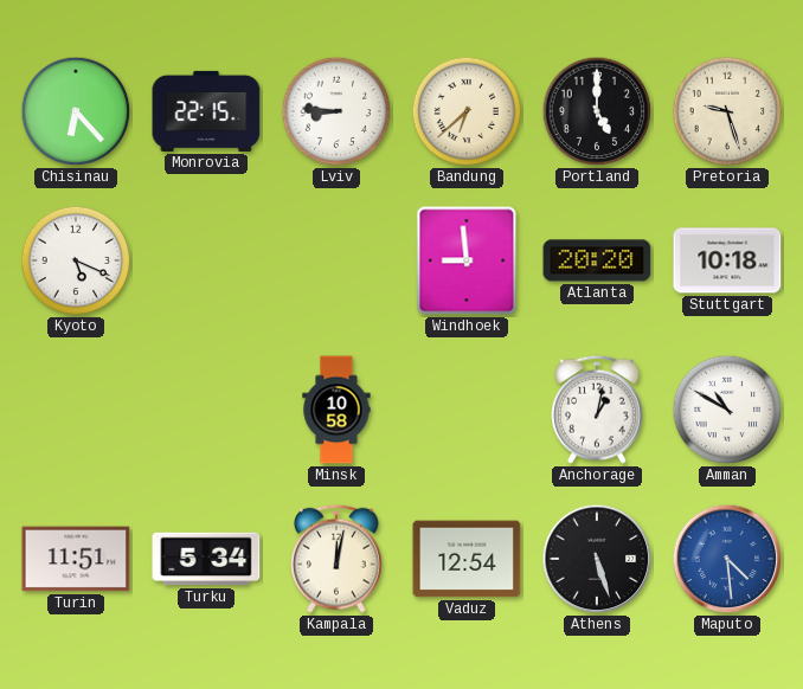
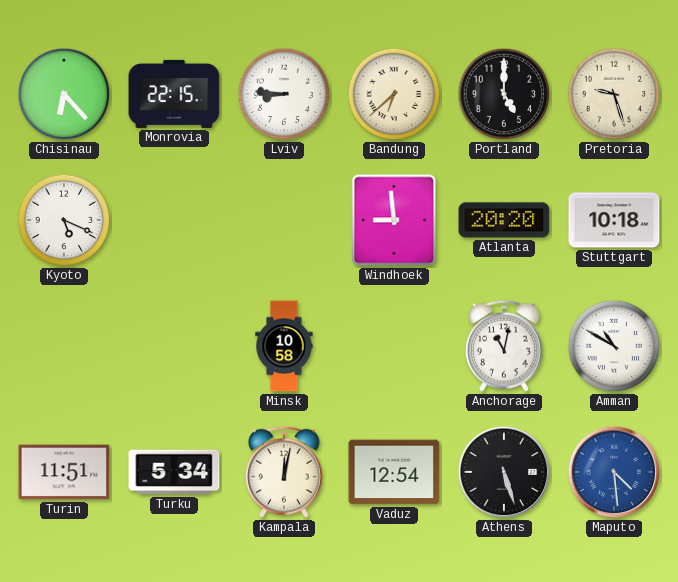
Anchorage: 1:02 -> 11:02 (504, 346)
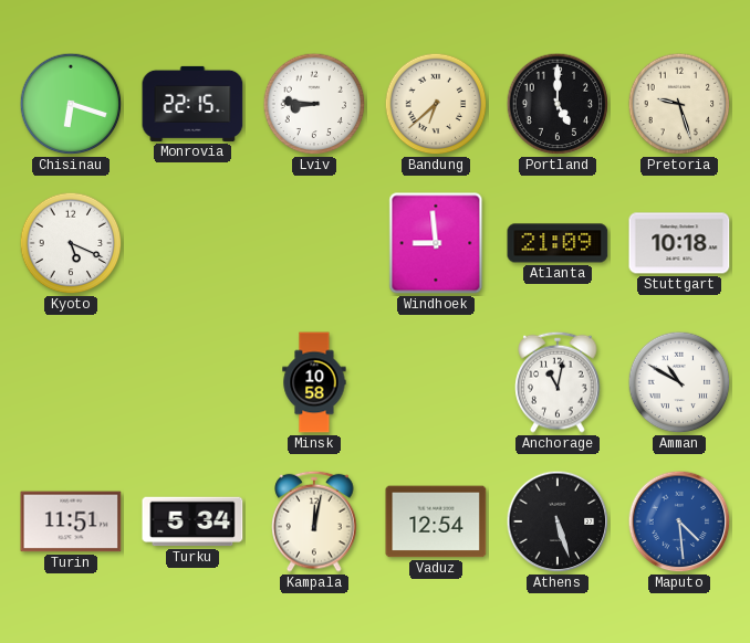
Chisinau: 6:23 -> 6:18 (71, 104)
Atlanta: 20:20 -> 21:09 (558, 243)
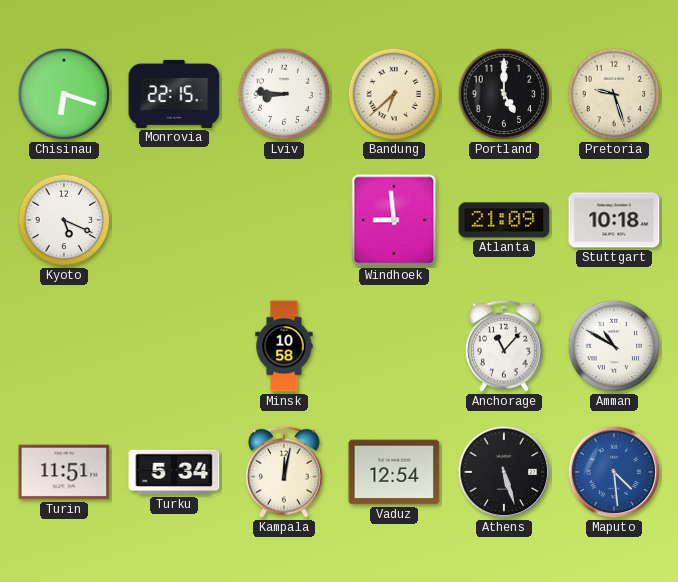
Anchorage: 11:02 -> 11:07 (504, 346)
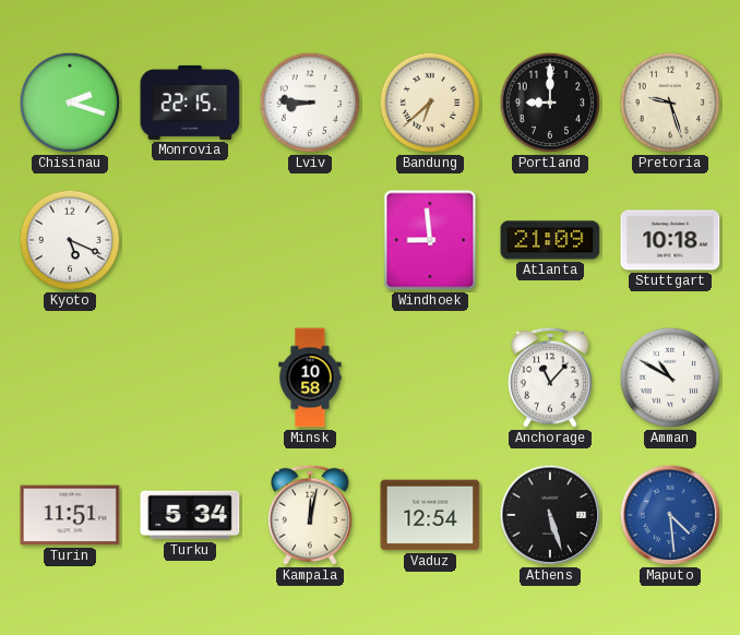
Chisinau: 6:18 -> 2:18 (70, 103)
Portland: 5:00 -> 9:00 (550, 103)
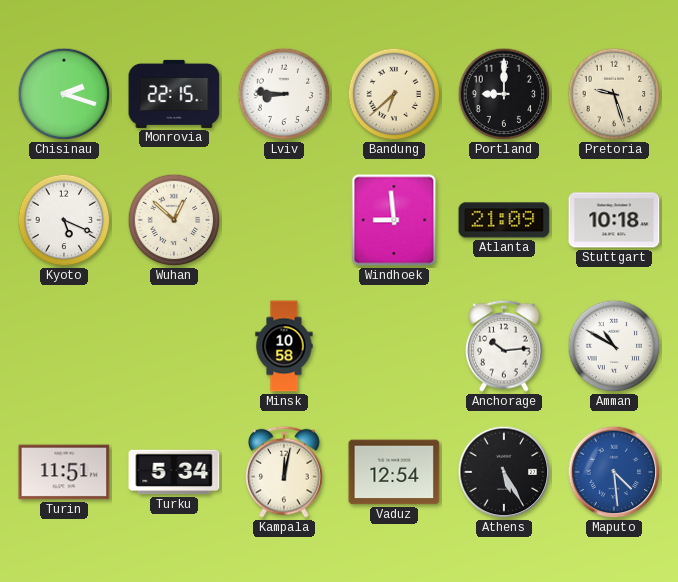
Wuhan: none -> 12:52 (174, 220)
Anchorage: 11:07 -> 10:14 (504, 346)
Athens: 5:27 -> 5:25 (504, 472)
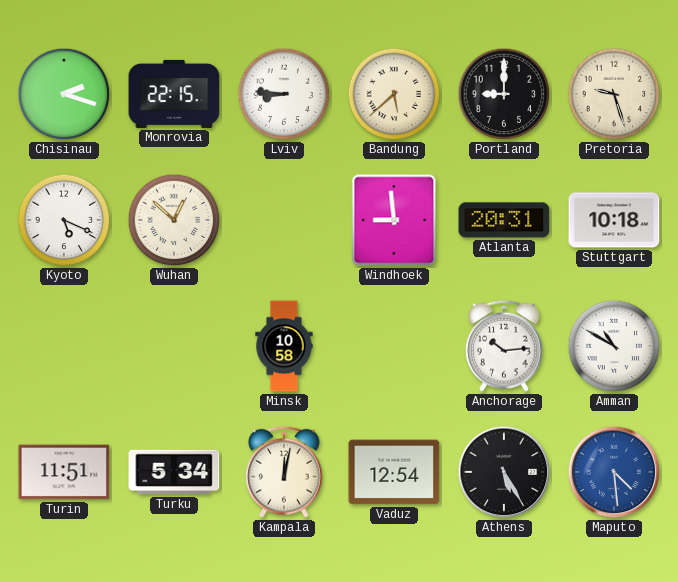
Bandung: 6:38 -> 5:38 (394, 94)
Atlanta: 21:09 -> 20:31 (504, 220)
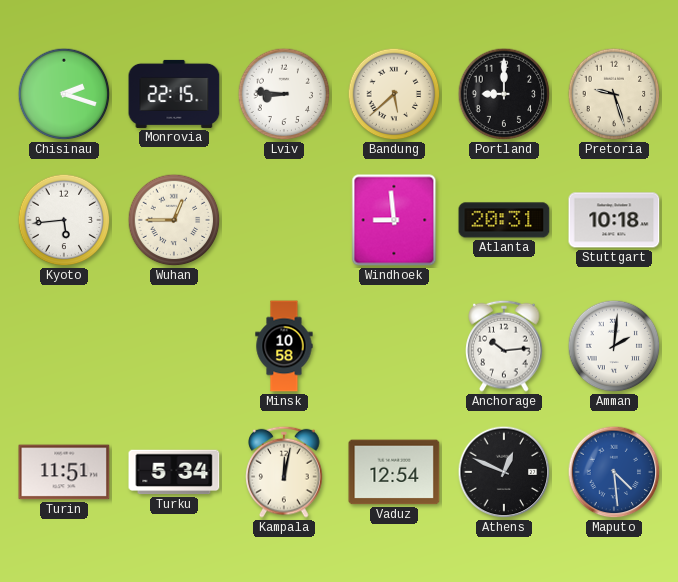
Kyoto: 5:19 -> 5:44 (64, 220)
Wuhan: 12:52 -> 12:45 (174, 220)
Amman: 10:50 -> 2:01 (614, 346)
Athens: 5:25 -> 12:49 (504, 472)
